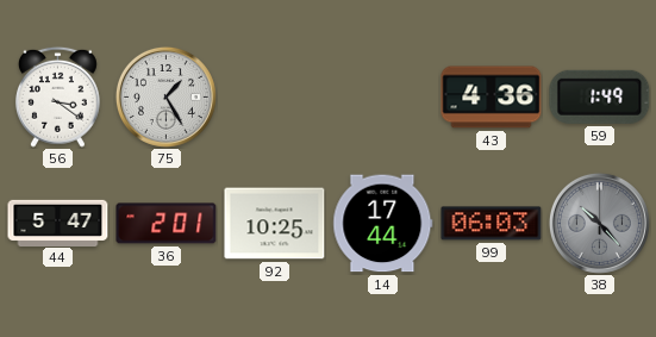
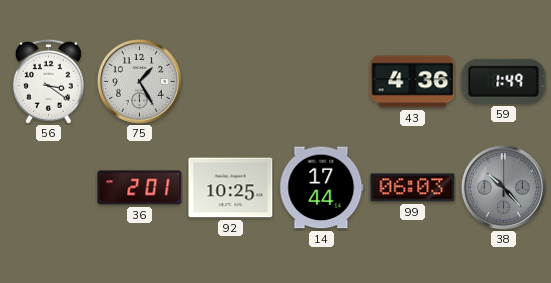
44: 5:47 -> none (58, 223)
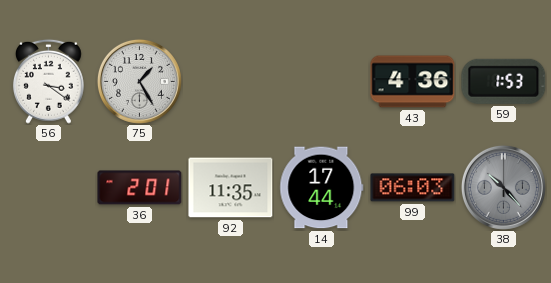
59: 1:49 -> 1:53 (504, 81)
92: 10:25 -> 11:35 (231, 188)
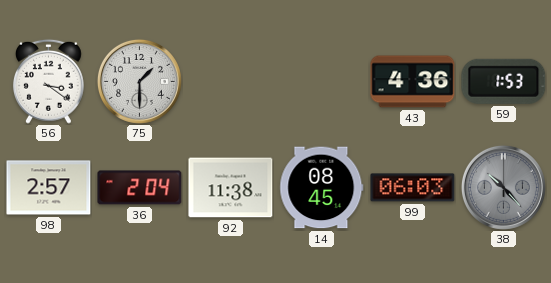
75: 1:25 -> 1:30 (139, 81)
98: none -> 2:57 (49, 188)
36: 2:01 -> 2:04 (140, 188)
92: 11:35 -> 11:38 (231, 188)
14: 17:44 -> 08:45 (322, 188)
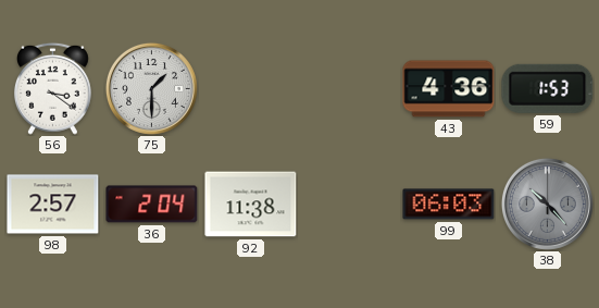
14: 08:45 -> none (322, 188)
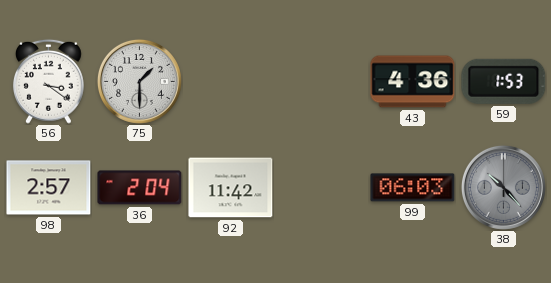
92: 11:38 -> 11:42 (231, 188)
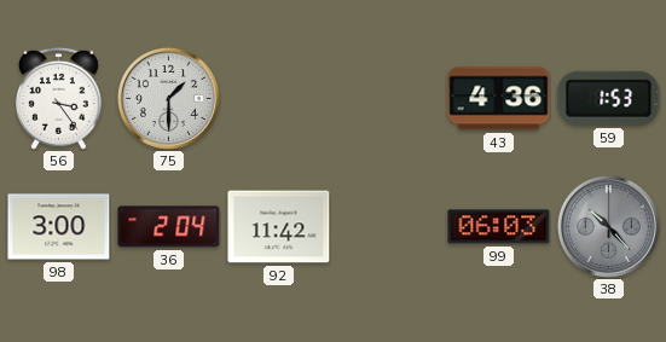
56: 3:21 -> 3:24 (58, 98)
98: 2:57 -> 3:00 (59, 227)
